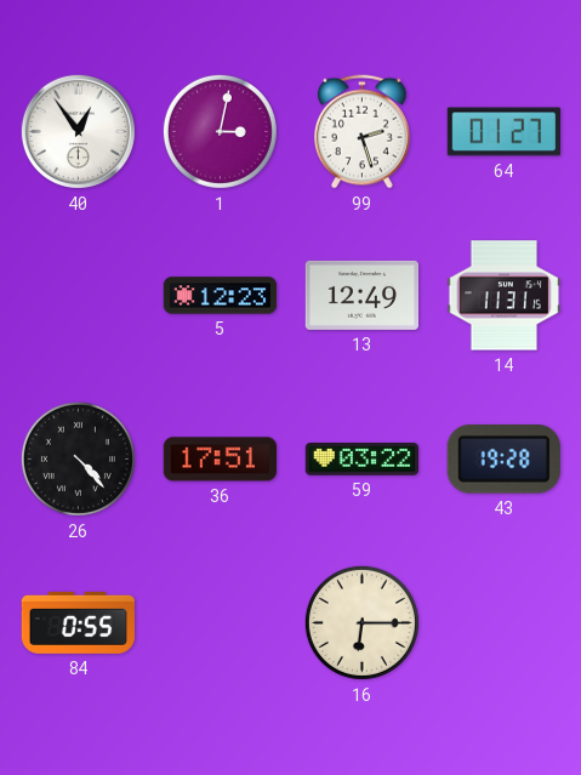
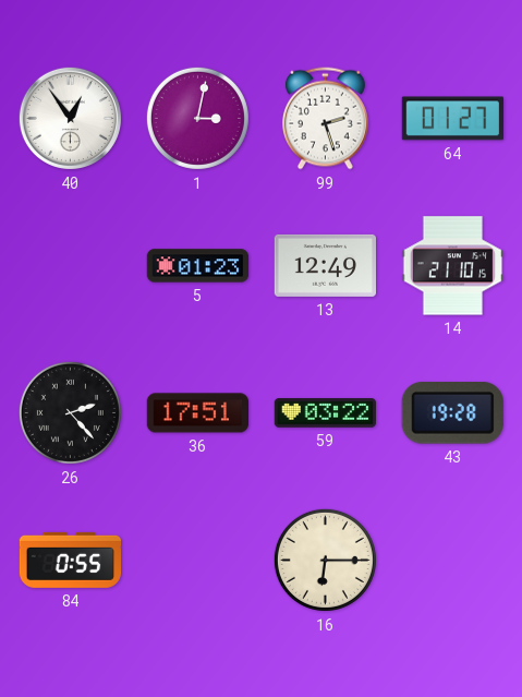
5: 12:23 -> 01:23 (198, 266)
14: 11:31 -> 21:10 (453, 266)
26: 4:23 -> 2:23 (70, 412)
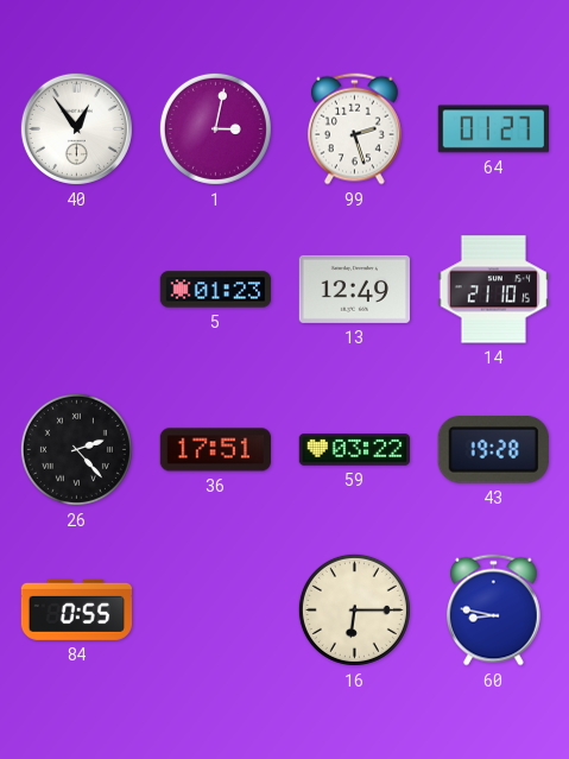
60: none -> 8:47 (493, 611)
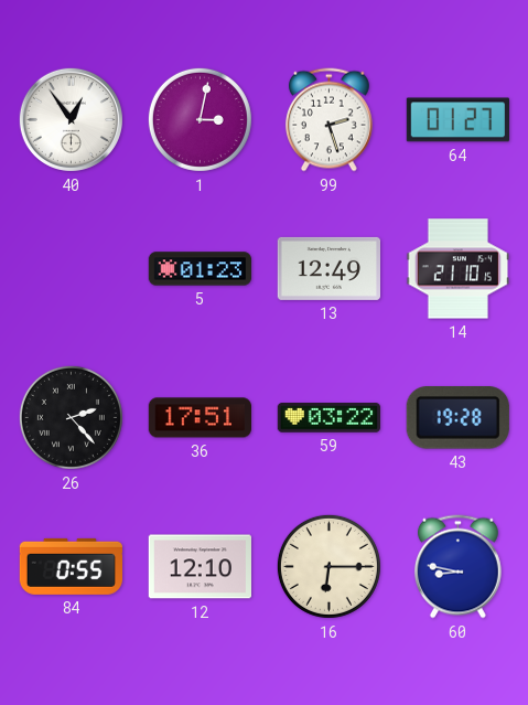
12: none -> 12:10 (200, 567)
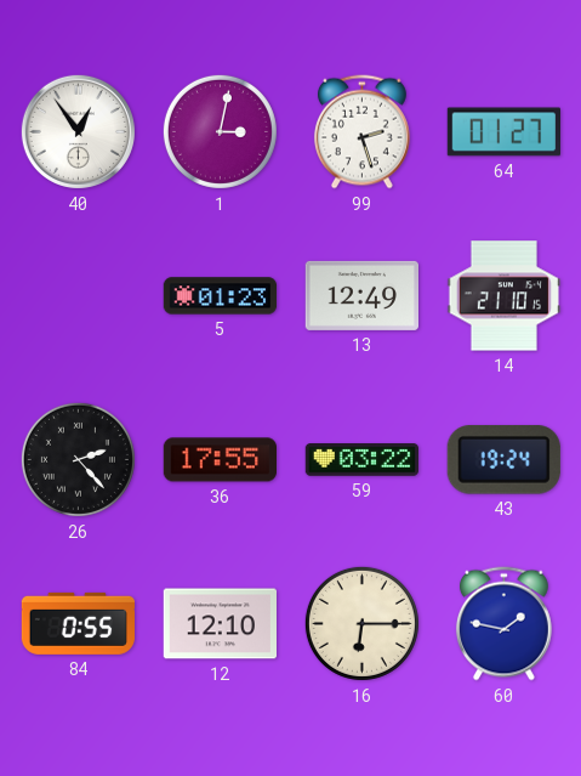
36: 17:51 -> 17:55 (220, 460)
43: 19:28 -> 19:24 (503, 460)
60: 8:47 -> 1:47 (503, 624)
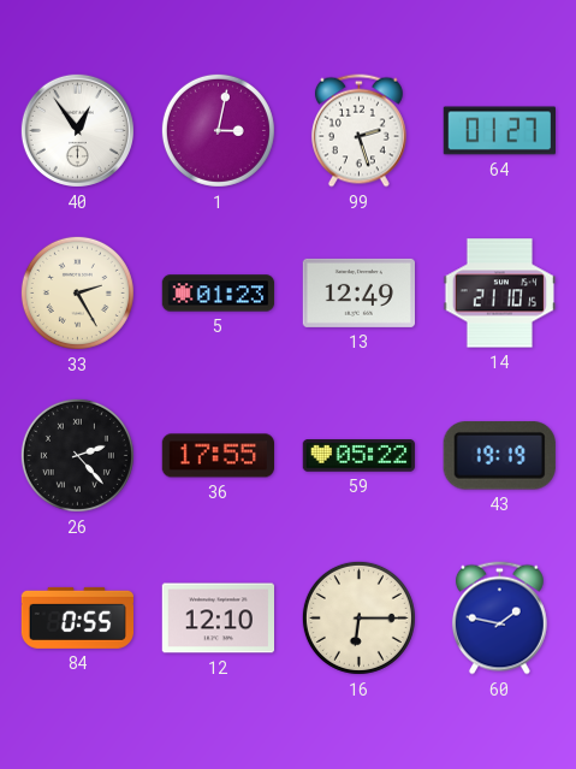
33: none -> 2:25 (77, 292)
59: 03:22 -> 05:22 (358, 456)
43: 19:24 -> 19:19 (499, 456)
